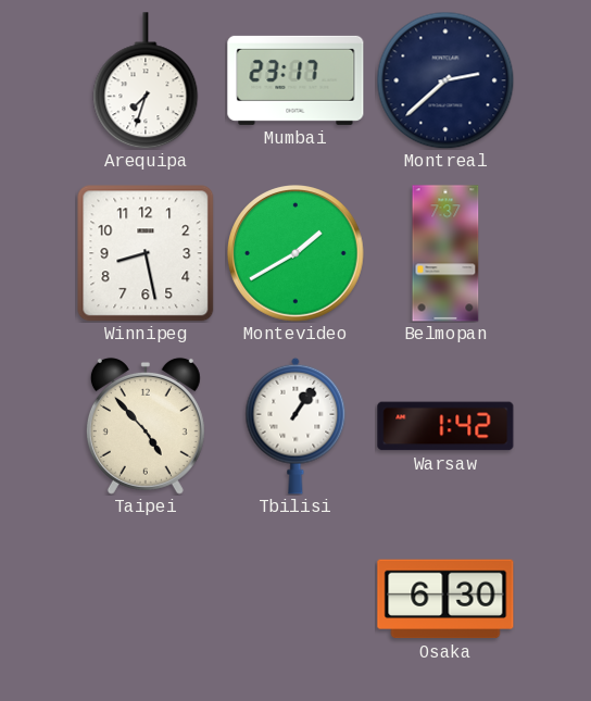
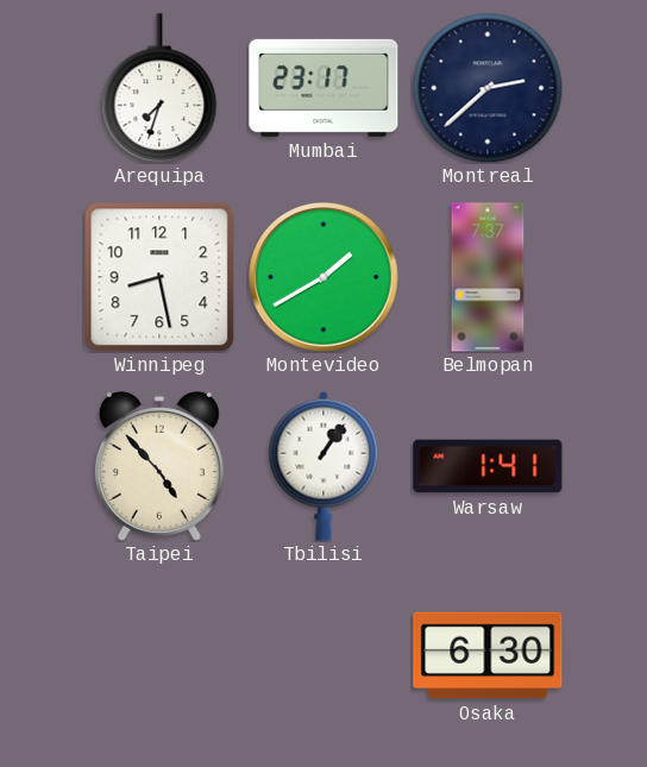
Warsaw: 1:42 -> 1:41 (488, 466)
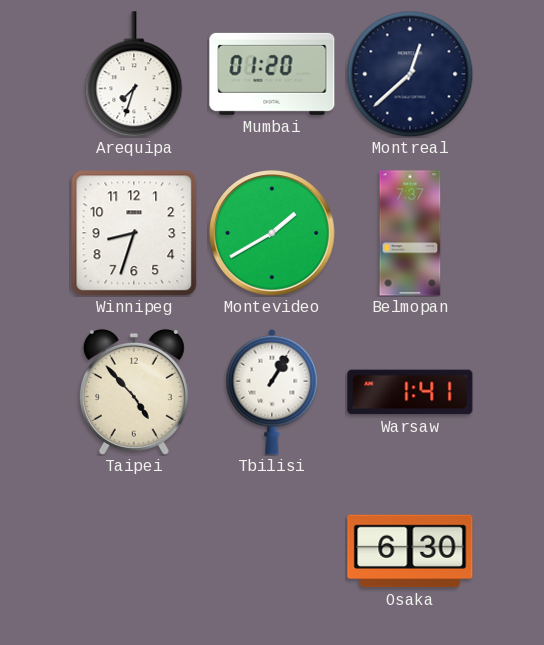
Mumbai: 23:17 -> 01:20 (272, 74)
Montreal: 2:38 -> 12:38 (410, 74)
Winnipeg: 8:28 -> 8:33 (134, 233)
Tbilisi: 1:06 -> 1:05 (272, 392)
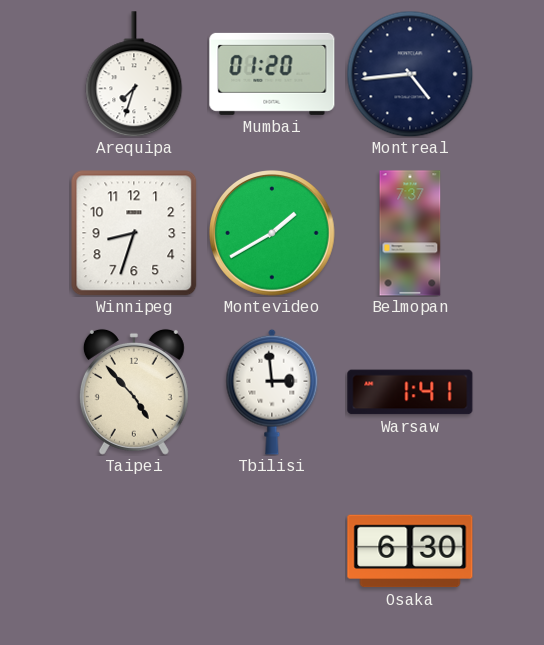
Montreal: 12:38 -> 4:44 (410, 74)
Tbilisi: 1:05 -> 2:59 (272, 392)
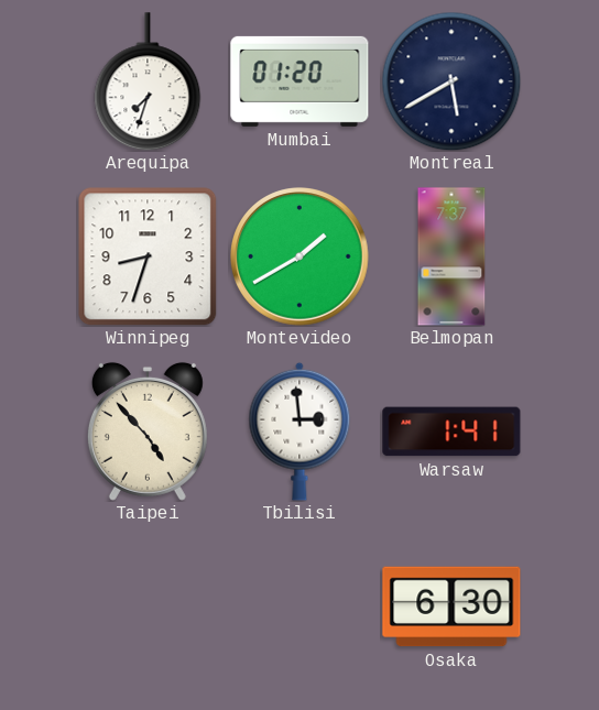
Montreal: 4:44 -> 5:40 (451, 81)
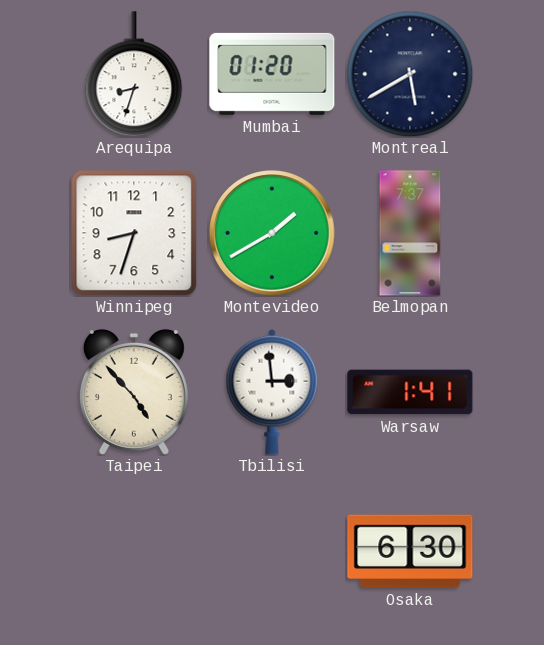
Arequipa: 7:33 -> 8:33 (134, 74)
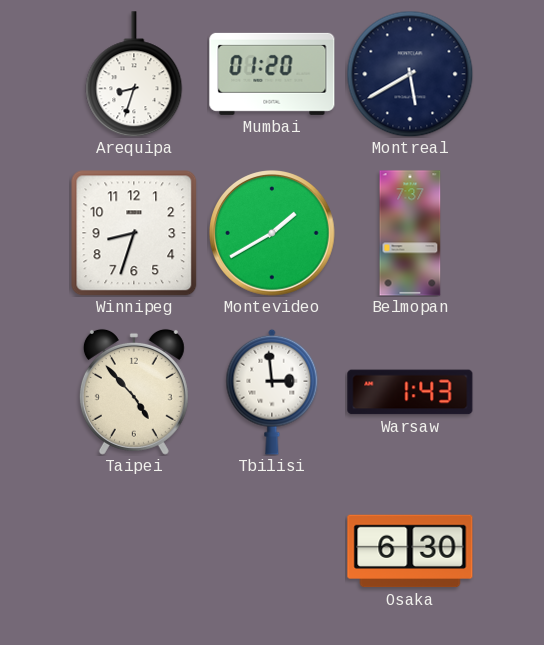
Warsaw: 1:41 -> 1:43 (410, 392)
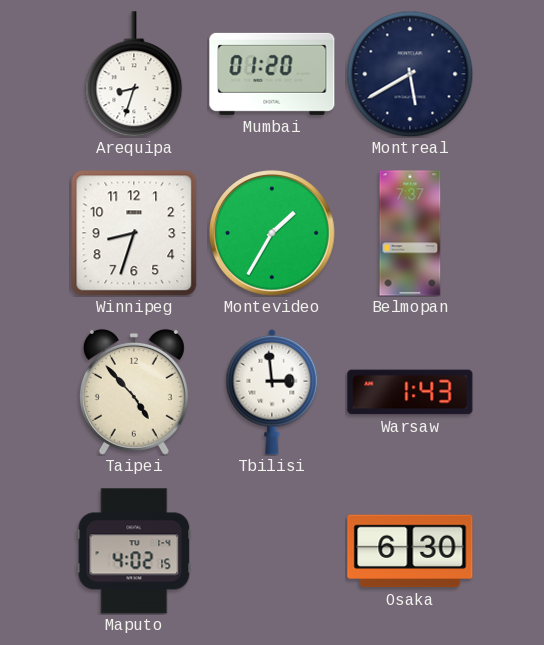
Montevideo: 1:40 -> 1:35 (273, 234)
Maputo: none -> 4:02 (134, 551)
